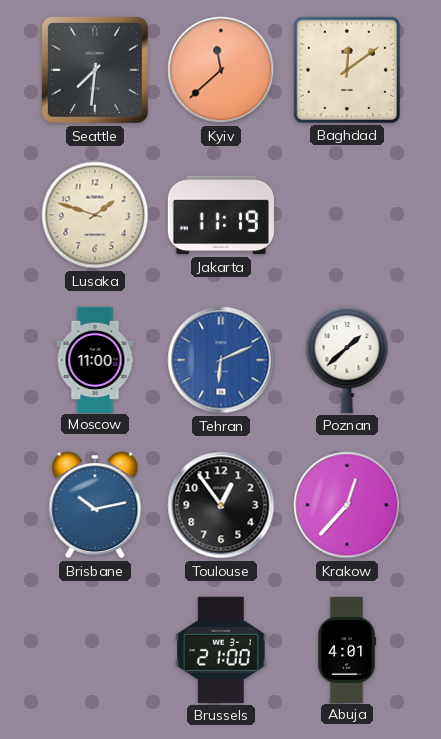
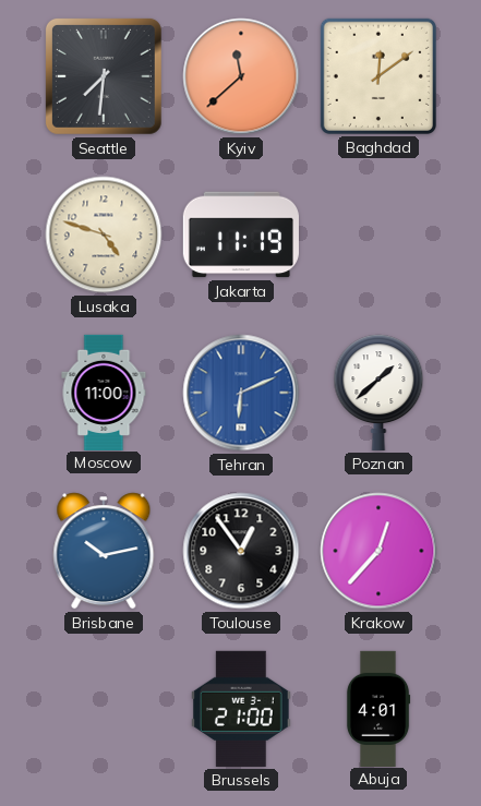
Lusaka: 1:48 -> 4:48 (104, 234)
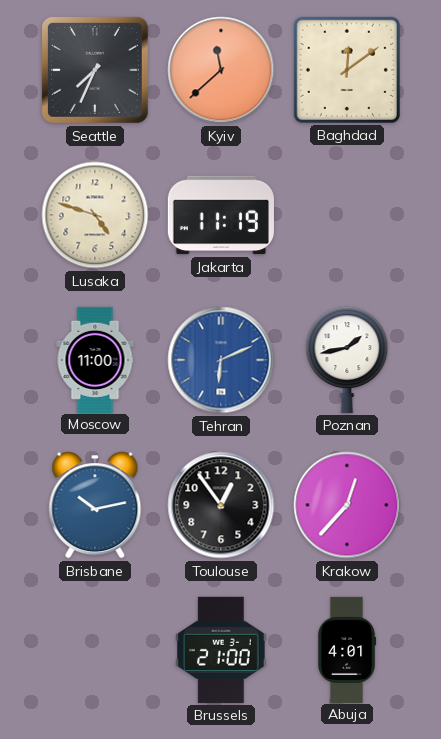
Seattle: 7:31 -> 7:34 (95, 70)
Poznan: 1:38 -> 1:43 (347, 360)
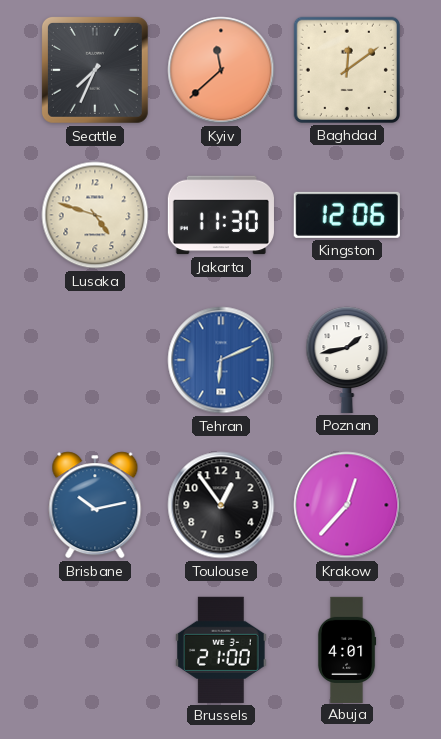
Jakarta: 11:19 -> 11:30 (221, 215)
Kingston: none -> 12:06 (347, 215)
Moscow: 11:00 -> none (95, 359)
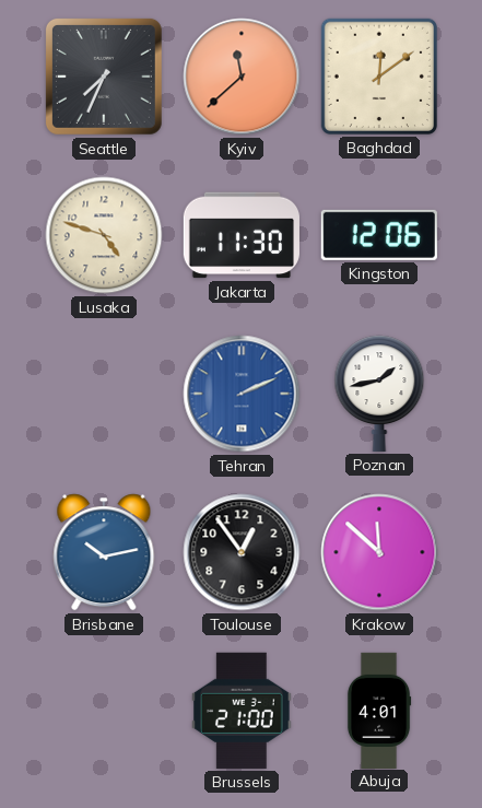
Tehran: 6:11 -> 2:11 (242, 394)
Krakow: 12:37 -> 11:52 (379, 552)
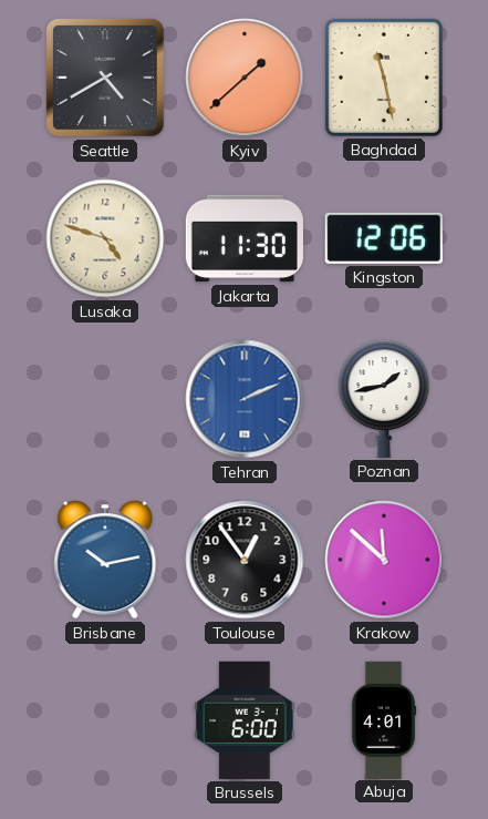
Seattle: 7:34 -> 4:40 (105, 78)
Kyiv: 11:38 -> 1:38 (245, 78)
Baghdad: 12:09 -> 11:28 (384, 78)
Brussels: 21:00 -> 6:00 (246, 720)
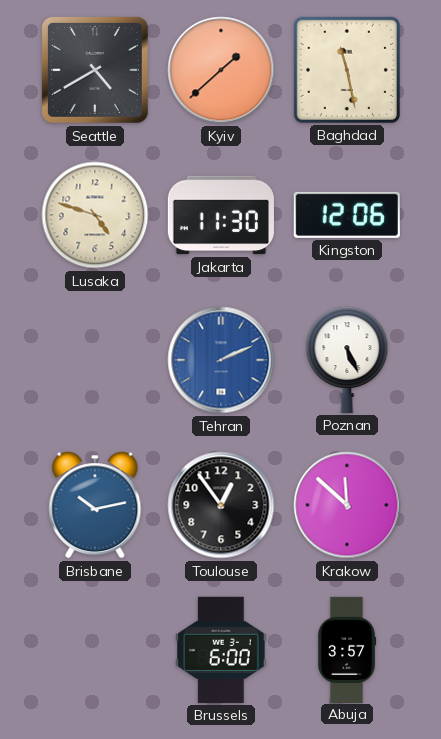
Poznan: 1:43 -> 5:26 (347, 360)
Abuja: 4:01 -> 3:57 (347, 649)
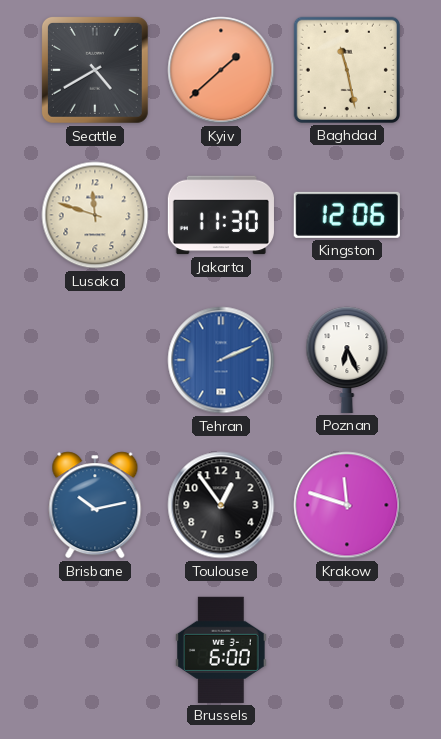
Lusaka: 4:48 -> 11:48 (95, 215)
Poznan: 5:26 -> 6:26 (347, 360)
Krakow: 11:52 -> 11:48 (347, 505)
Abuja: 3:57 -> none (347, 649)
